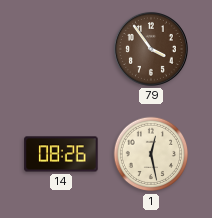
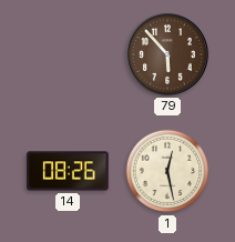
79: 3:54 -> 5:53 (167, 54)
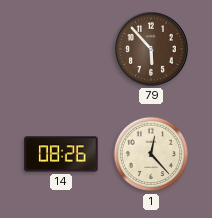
1: 12:28 -> 12:23 (151, 154)
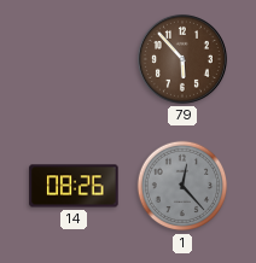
1 dial: cream -> grey (182, 186)
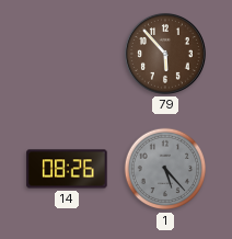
1: 12:23 -> 5:23 (165, 169)
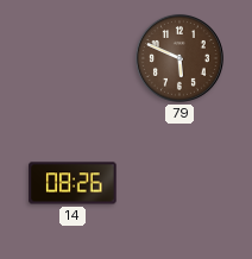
79: 5:53 -> 5:49 (179, 58)
1: 5:23 -> none (165, 169)
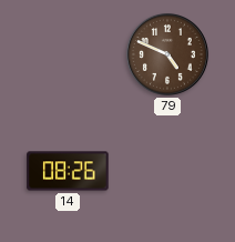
79: 5:49 -> 4:49 (167, 54)
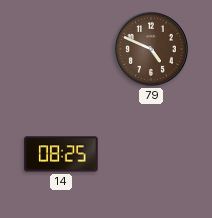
14: 08:26 -> 08:25 (61, 154)
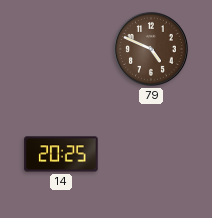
14: 08:25 -> 20:25 (61, 154)
